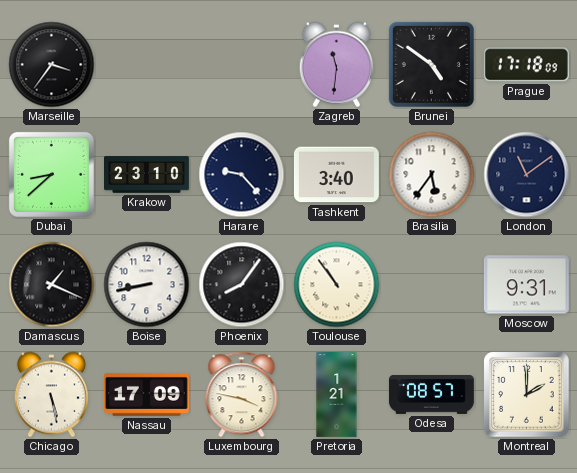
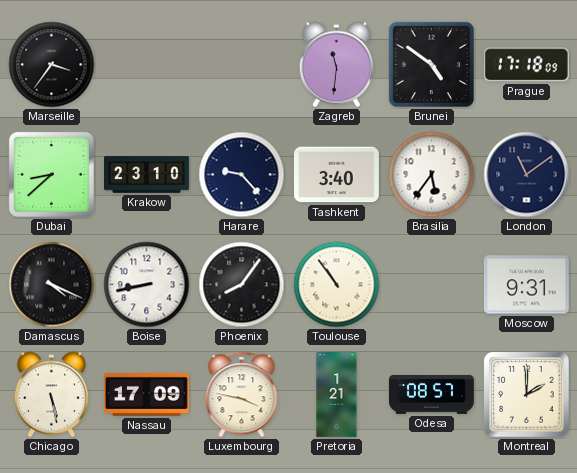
Damascus: 1:19 -> 4:19 (52, 285)
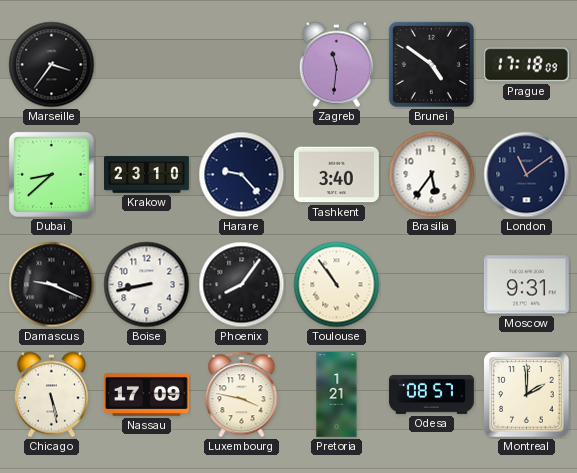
Damascus: 4:19 -> 9:19 (52, 285)
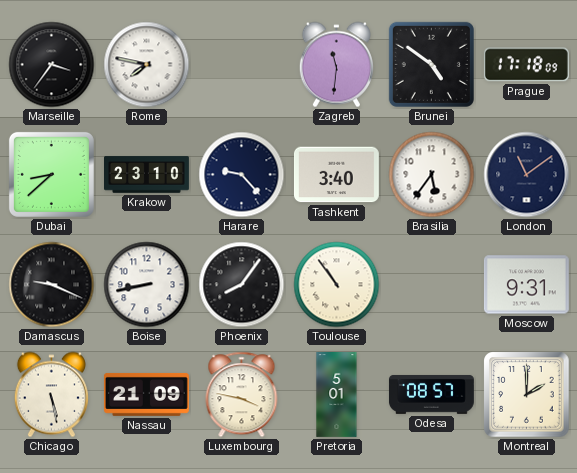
Rome: none -> 7:47 (147, 65)
Nassau: 17:09 -> 21:09 (146, 394)
Pretoria: 1:21 -> 5:01 (337, 395)
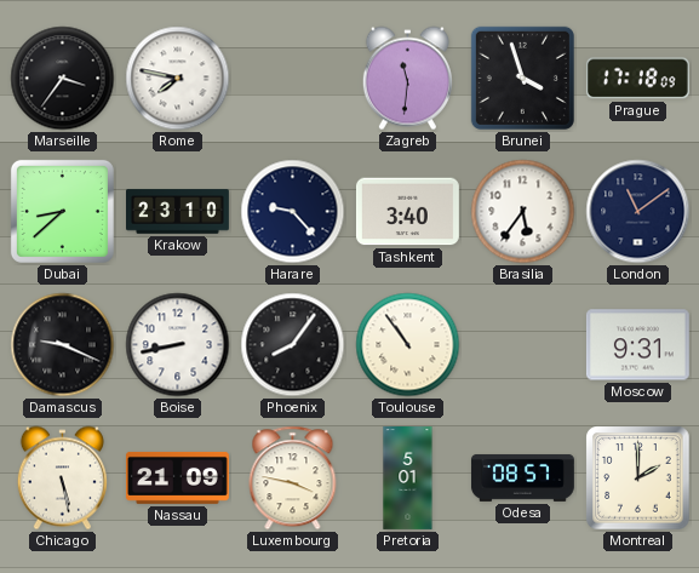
Brunei: 4:51 -> 3:57 (522, 78)
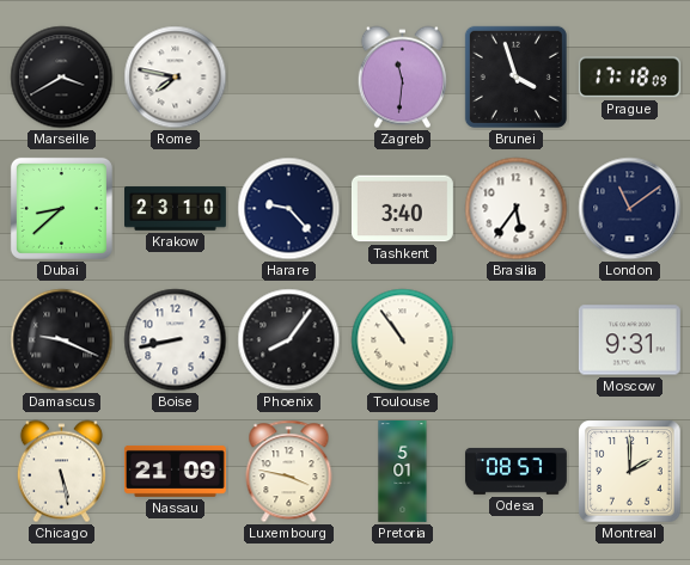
Marseille: 3:36 -> 3:40 (62, 78)
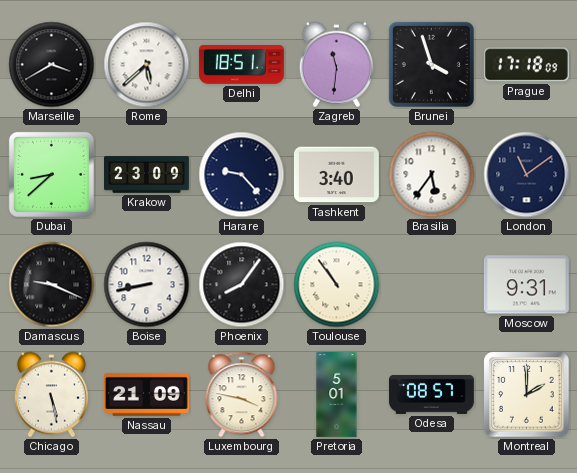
Rome: 7:47 -> 5:38 (147, 65)
Delhi: none -> 18:51 (241, 64)
Krakow: 23:10 -> 23:09 (147, 175)
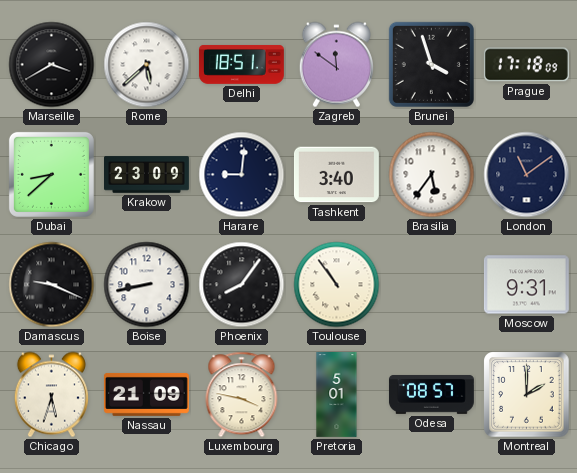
Zagreb: 11:31 -> 11:51 (336, 65)
Harare: 9:23 -> 9:01 (242, 175)
Chicago: 5:28 -> 5:33 (51, 395)
